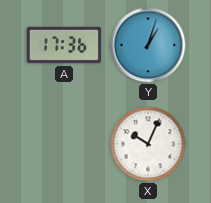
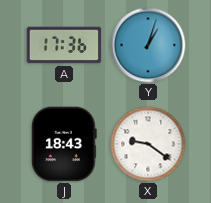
J: none -> 18:43 (64, 144)
X: 10:04 -> 9:21 (148, 144)
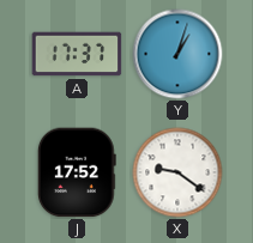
A: 17:36 -> 17:37 (77, 54)
J: 18:43 -> 17:52 (77, 172)
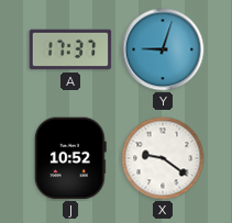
Y: 1:03 -> 9:03 (163, 49)
J: 17:52 -> 10:52 (70, 158)
